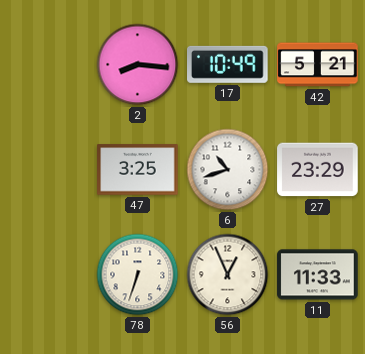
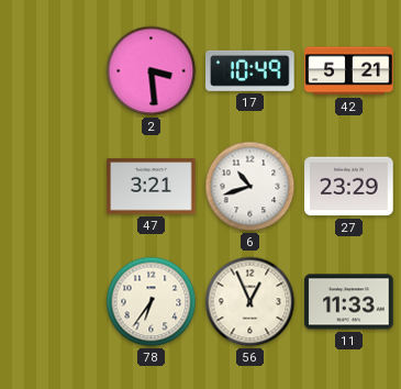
2: 8:16 -> 3:29 (152, 71)
47: 3:25 -> 3:21 (152, 187)
78: 6:33 -> 6:36 (152, 302)
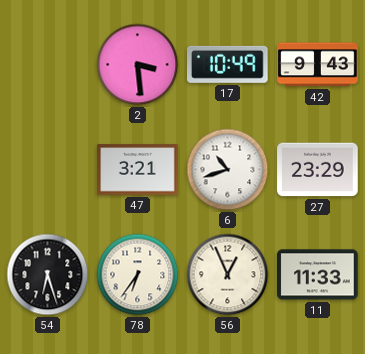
42: 5:21 -> 9:43 (318, 65)
54: none -> 6:27 (48, 275)
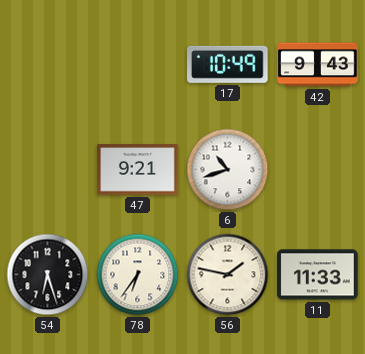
2: 3:29 -> none (138, 65)
47: 3:21 -> 9:21 (138, 170)
27: 23:29 -> none (318, 170)
56: 12:56 -> 1:47 (228, 275)
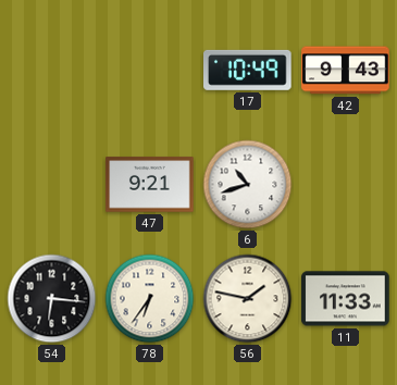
54: 6:27 -> 6:16 (52, 299)
